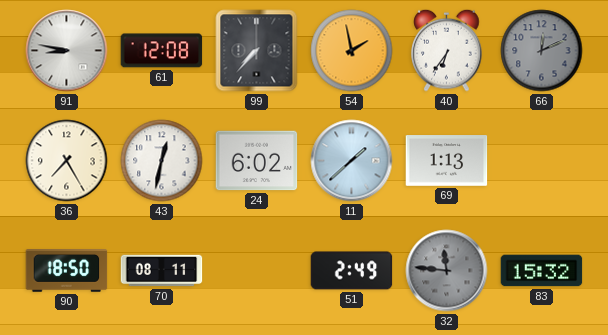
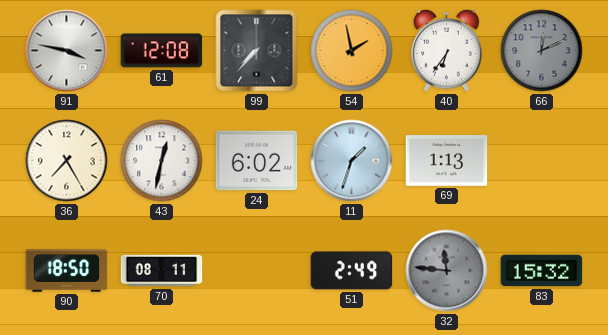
91: 8:47 -> 3:47 (67, 51)
11: 1:38 -> 1:33 (352, 161)
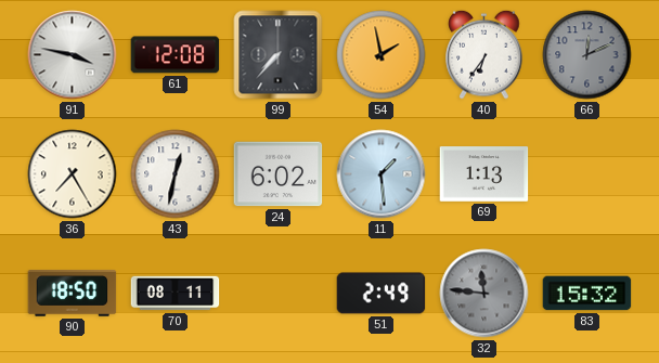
11: 1:33 -> 1:29 (382, 174)
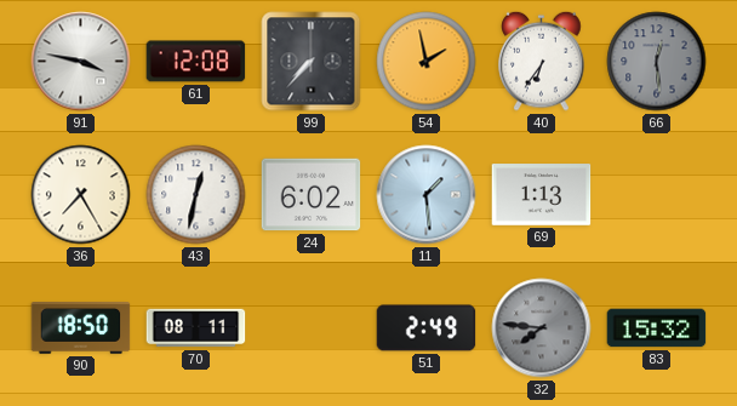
66: 12:11 -> 12:29 (657, 62)
32: 11:46 -> 7:46 (542, 328)
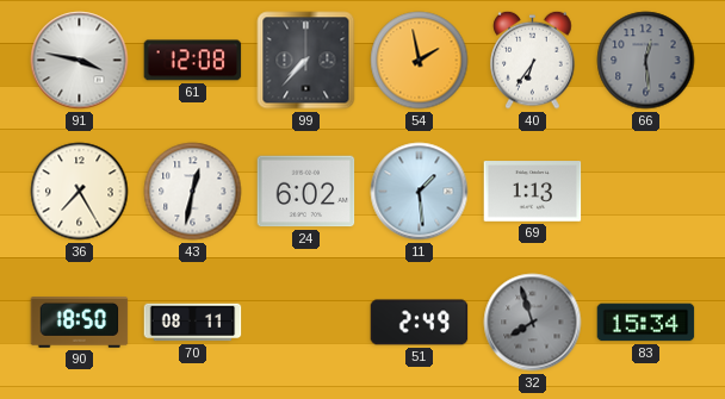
32: 7:46 -> 7:57 (533, 323)
83: 15:32 -> 15:34 (646, 323)
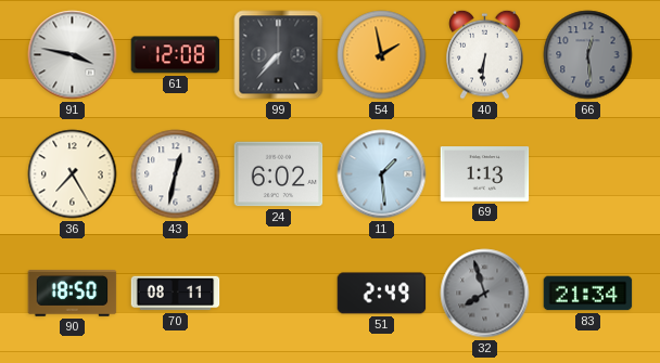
40: 6:36 -> 6:31 (485, 54)
83: 15:34 -> 21:34 (588, 294)
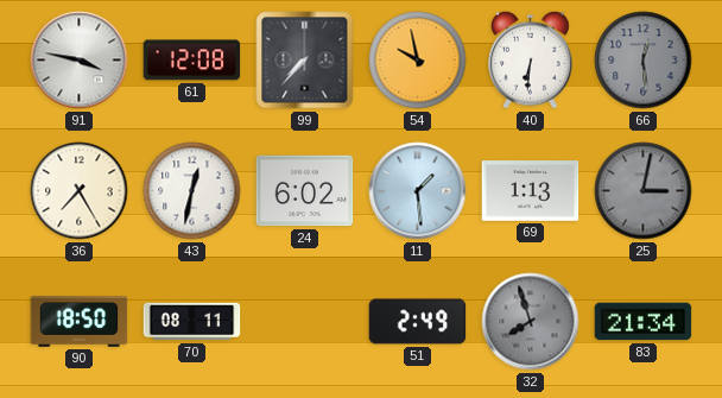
54: 1:58 -> 9:58 (418, 61)
25: none -> 3:02 (644, 191)
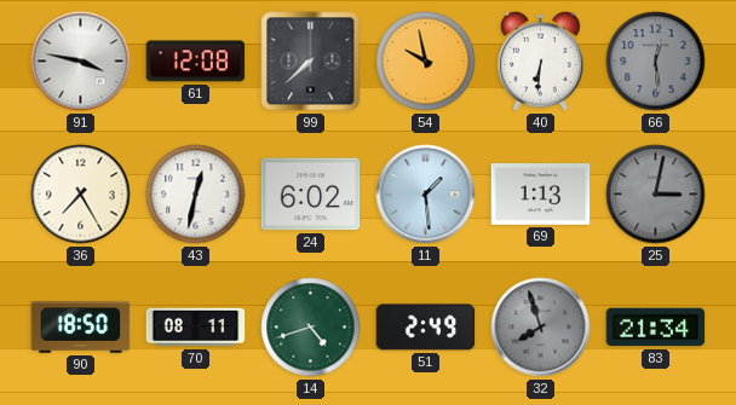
99: 7:37 -> 7:38 (311, 62)
14: none -> 4:42 (311, 328)
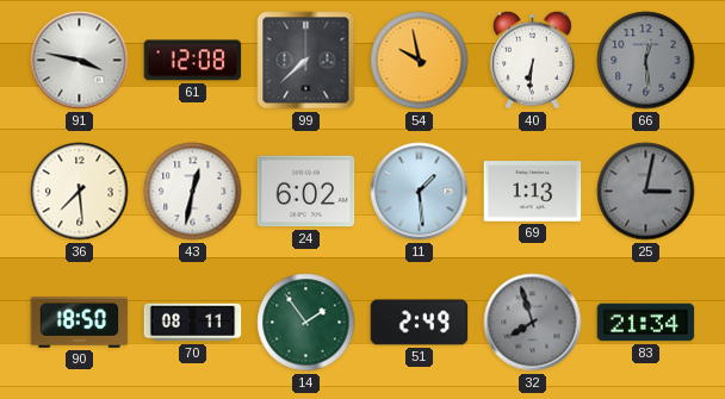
36: 7:25 -> 7:29 (80, 192)
14: 4:42 -> 1:54 (306, 323)
